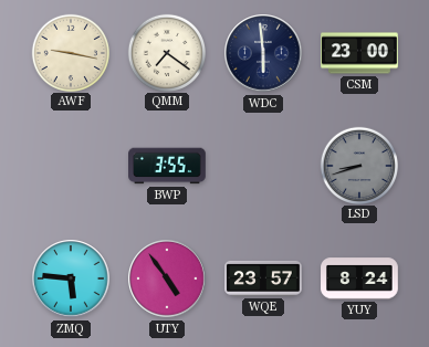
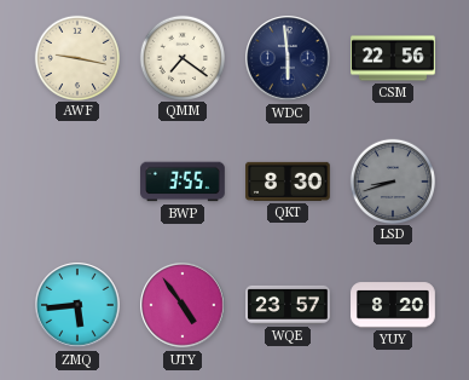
CSM: 23:00 -> 22:56 (393, 58)
QKT: none -> 8:30 (289, 182)
ZMQ: 5:46 -> 5:44 (77, 305)
YUY: 8:24 -> 8:20 (394, 305)
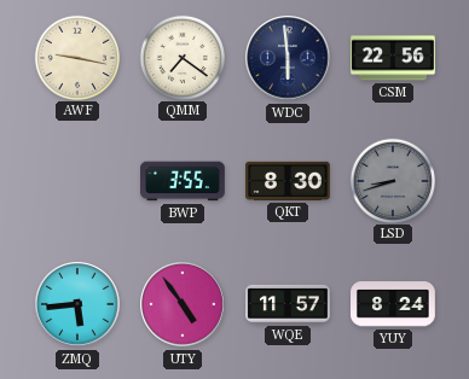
WQE: 23:57 -> 11:57 (288, 304)
YUY: 8:20 -> 8:24 (394, 304)
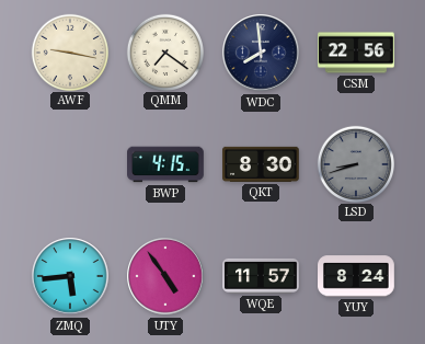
WDC: 5:59 -> 7:59 (261, 53)
BWP: 3:55 -> 4:15 (166, 164)
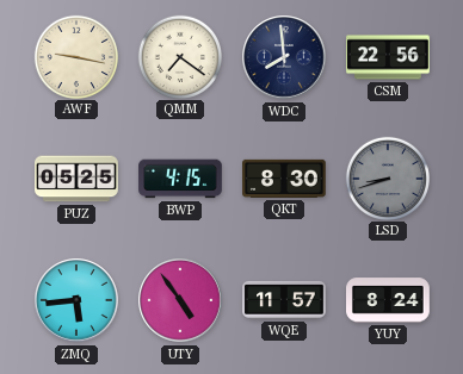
PUZ: none -> 05:25 (78, 179)
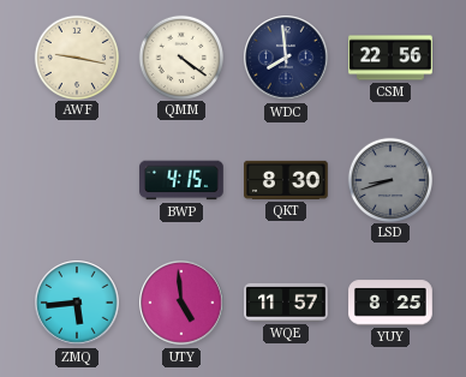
QMM: 7:21 -> 4:21 (180, 56)
PUZ: 05:25 -> none (78, 179)
UTY: 4:54 -> 4:59 (181, 303)
YUY: 8:24 -> 8:25 (392, 303)
